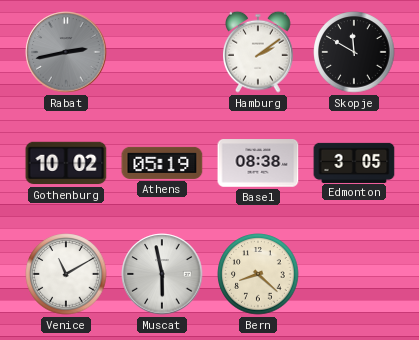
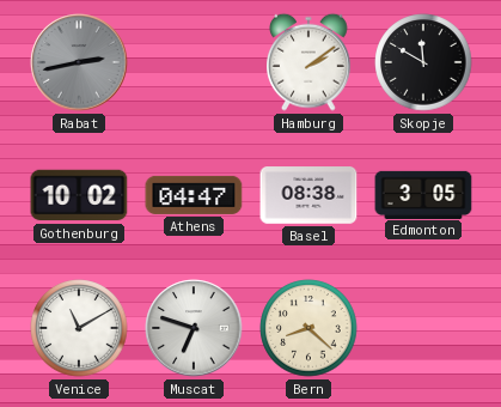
Athens: 05:19 -> 04:47 (194, 195)
Muscat: 5:58 -> 6:48 (194, 328)
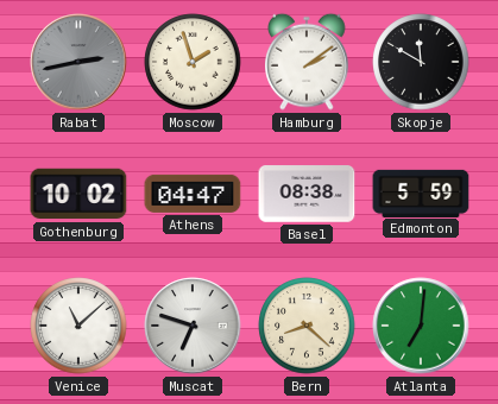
Moscow: none -> 1:57 (193, 62)
Edmonton: 3:05 -> 5:59 (421, 192)
Venice: 11:10 -> 11:08 (78, 326)
Atlanta: none -> 7:01 (421, 326)
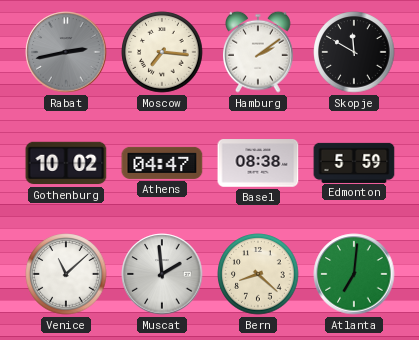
Moscow: 1:57 -> 7:16 (162, 52)
Muscat: 6:48 -> 1:59 (162, 274)
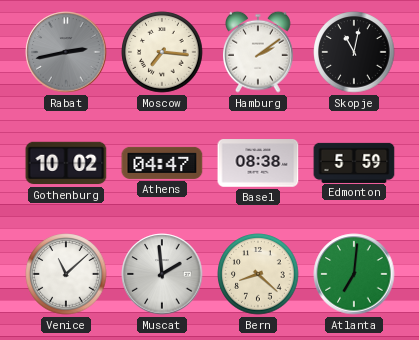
Skopje: 11:50 -> 11:02 (354, 52)
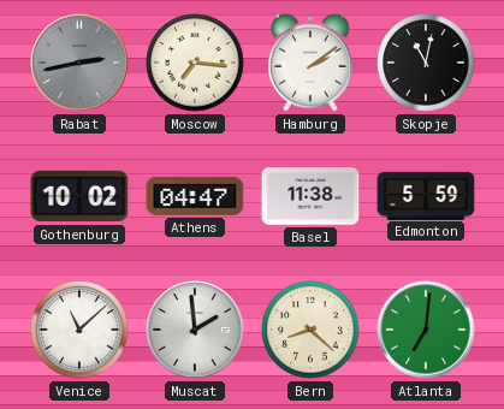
Basel: 08:38 -> 11:38 (310, 196)
